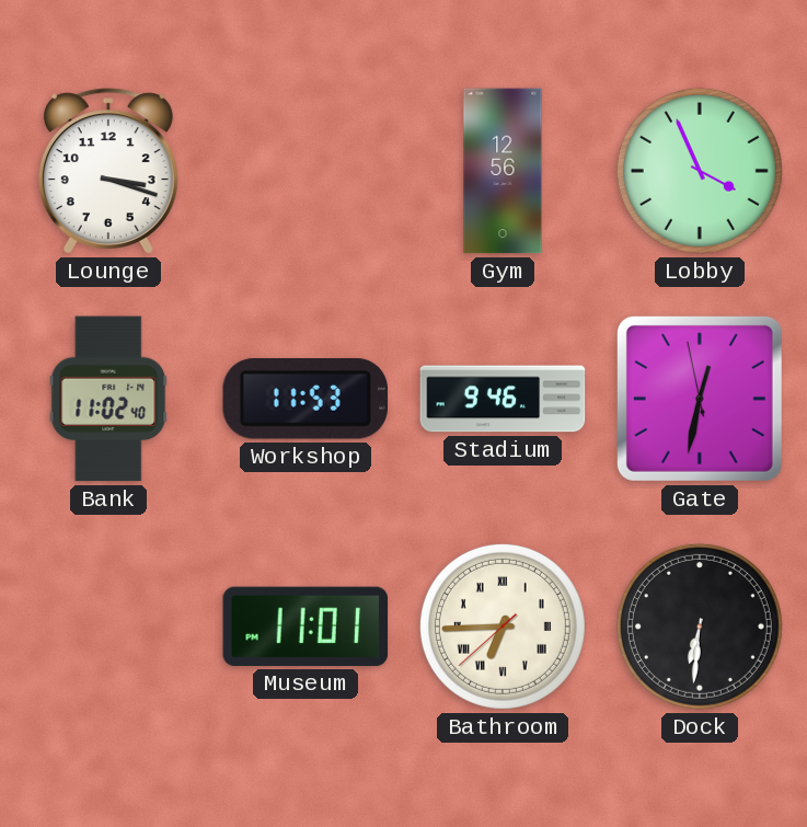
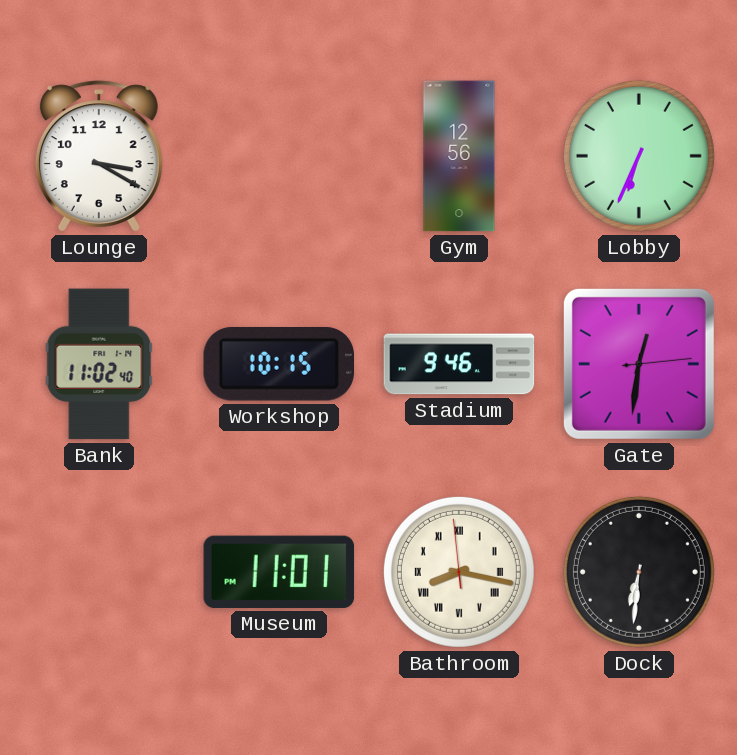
Lounge: 3:18 -> 3:20 (99, 156)
Lobby: 3:56 -> 6:34 (639, 156)
Workshop: 11:53 -> 10:15 (278, 365)
Gate: 12:31:58 -> 12:31:14 (639, 364)
Bathroom: 6:44 -> 8:16 (459, 572)
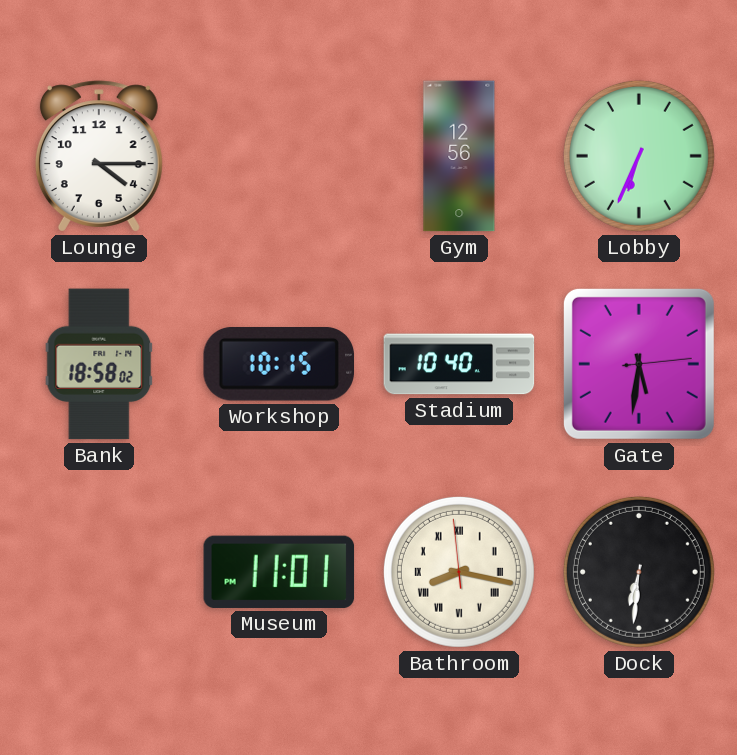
Lounge: 3:20 -> 4:15 (99, 156)
Bank: 11:02 -> 18:58 (99, 364)
Stadium: 9:46 -> 10:40 (459, 364)
Gate: 12:31 -> 5:31 (639, 364)
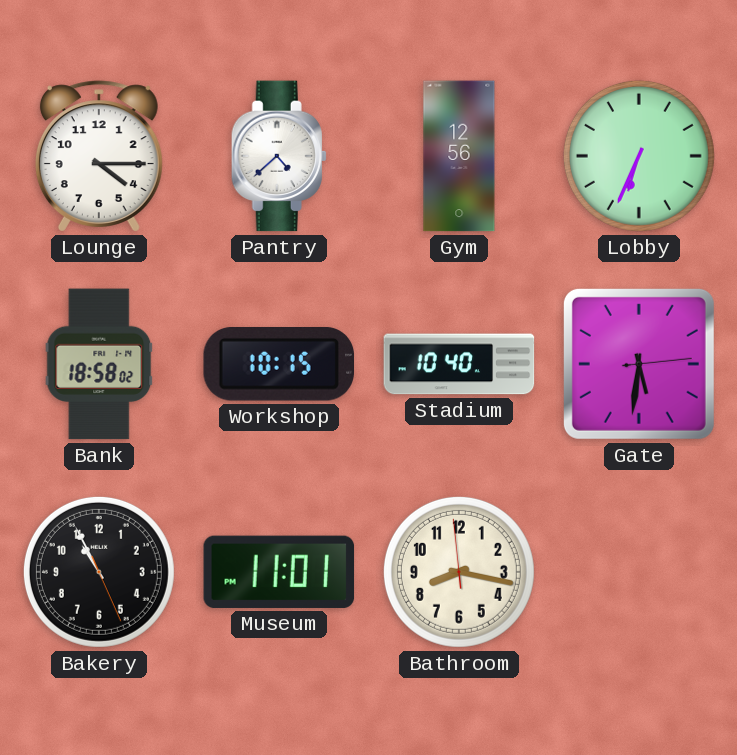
Pantry: none -> 4:38 (279, 156)
Bakery: none -> 10:55 (99, 572)
Bathroom numerals: Roman -> Arabic (459, 572)
Dock: 6:31 -> none (639, 572)
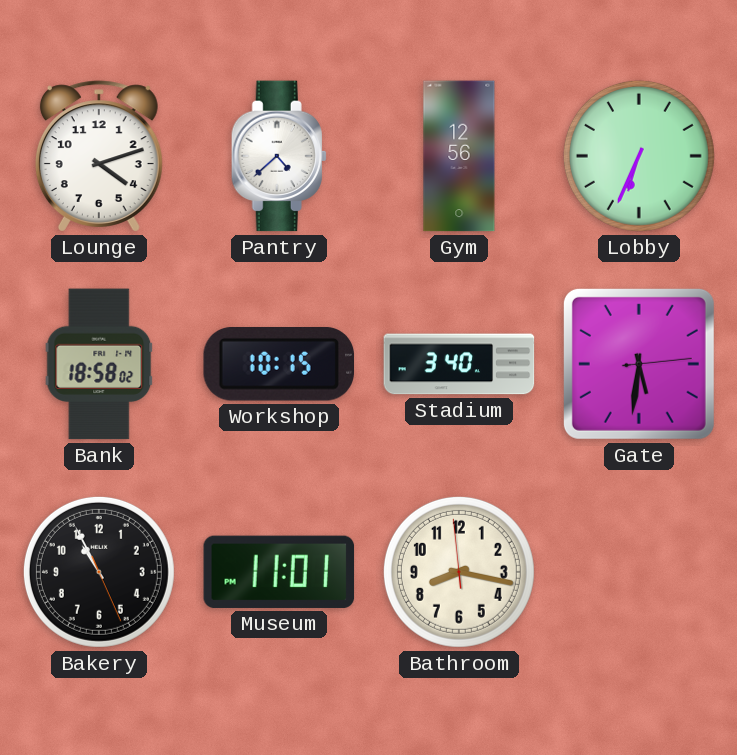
Lounge: 4:15 -> 4:12 (99, 156)
Stadium: 10:40 -> 3:40 (459, 364)
